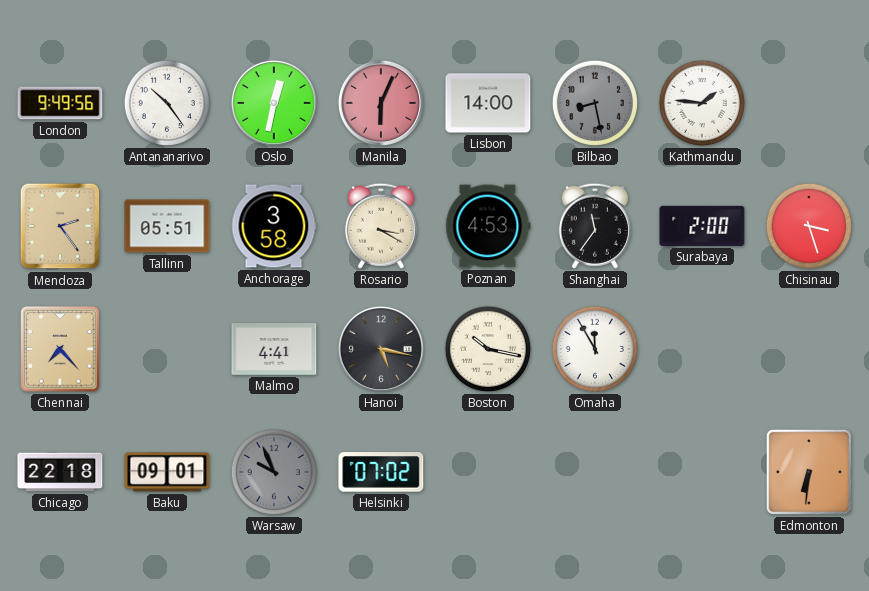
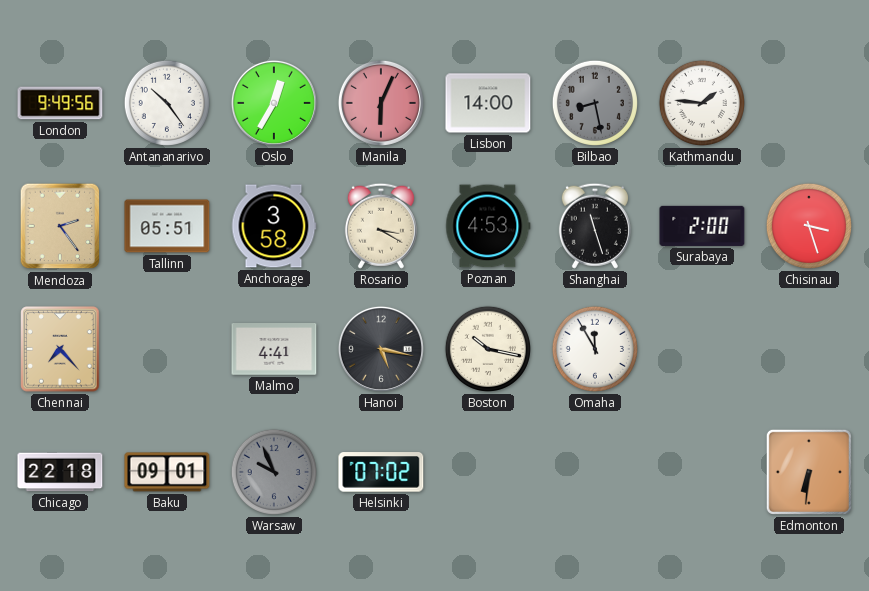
Oslo: 12:32 -> 12:35 (274, 103)
Shanghai: 11:36 -> 11:27 (595, 226)
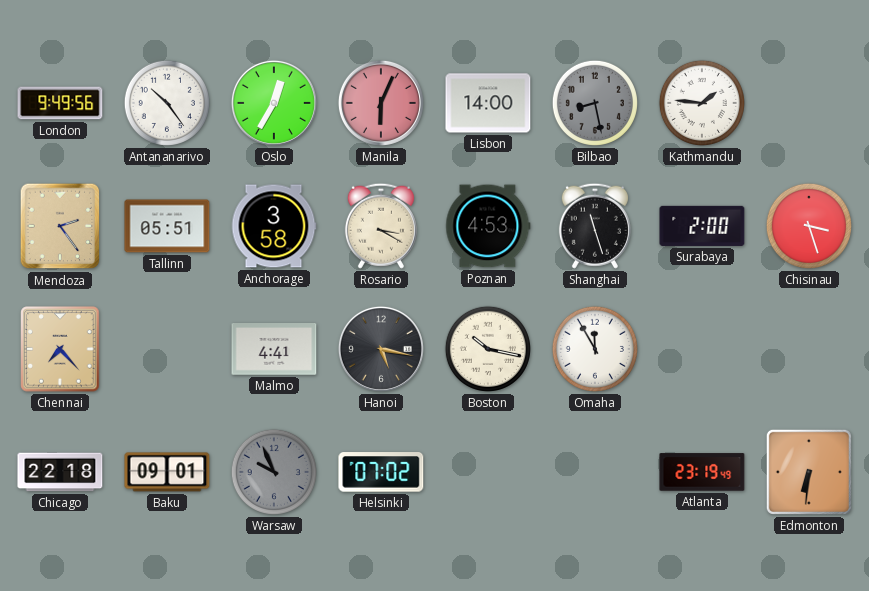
Atlanta: none -> 23:19 (702, 472)
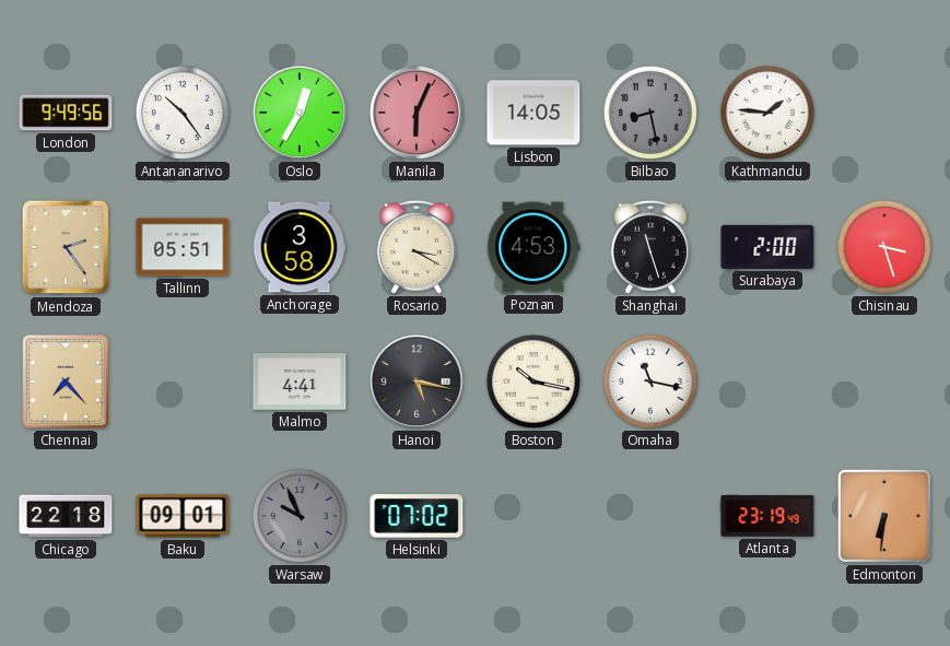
Lisbon: 14:00 -> 14:05 (533, 113)
Omaha: 11:55 -> 11:17 (650, 381)
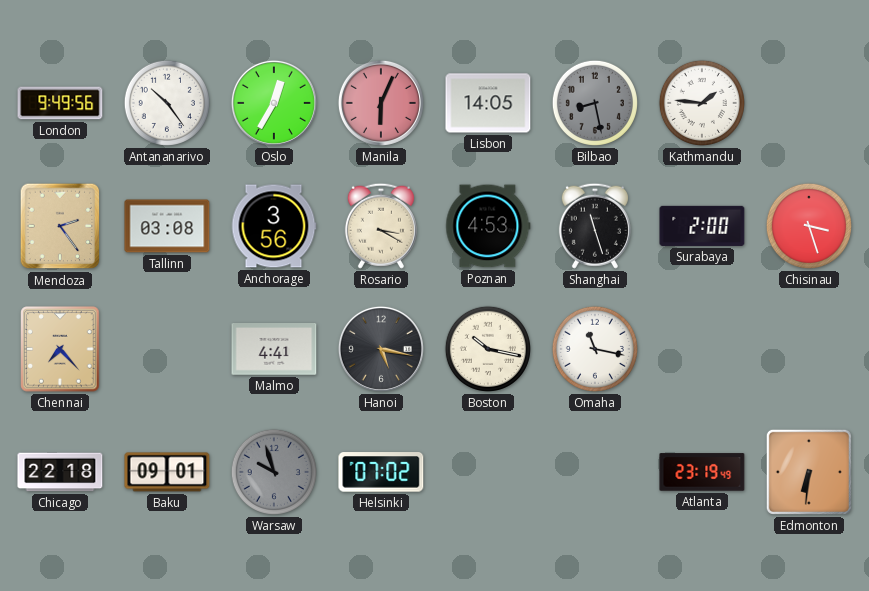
Tallinn: 05:51 -> 03:08 (167, 226)
Anchorage: 3:58 -> 3:56 (274, 226)
Warsaw: 9:56 -> 9:57 (274, 472)
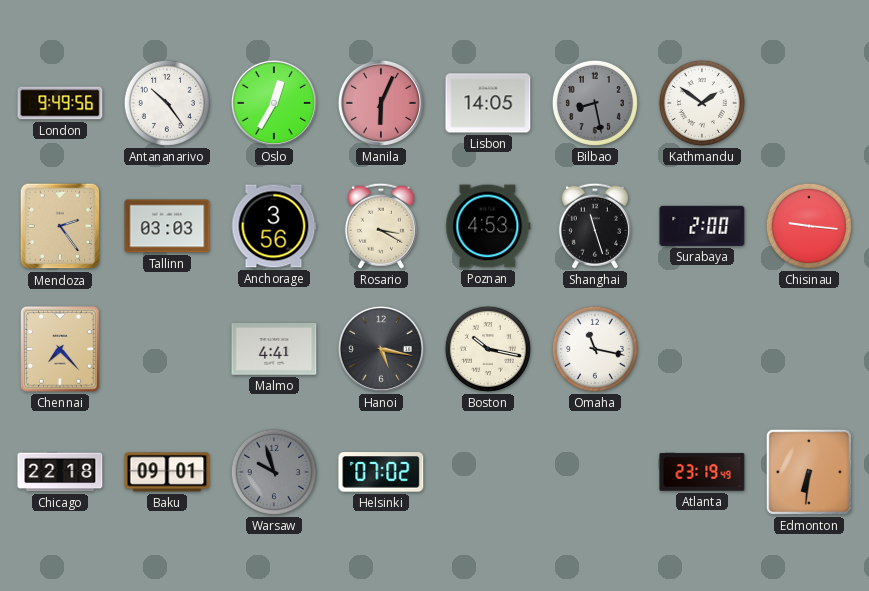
Kathmandu: 1:46 -> 1:51 (702, 103)
Tallinn: 03:08 -> 03:03 (167, 226)
Chisinau: 3:27 -> 9:16 (809, 226)
